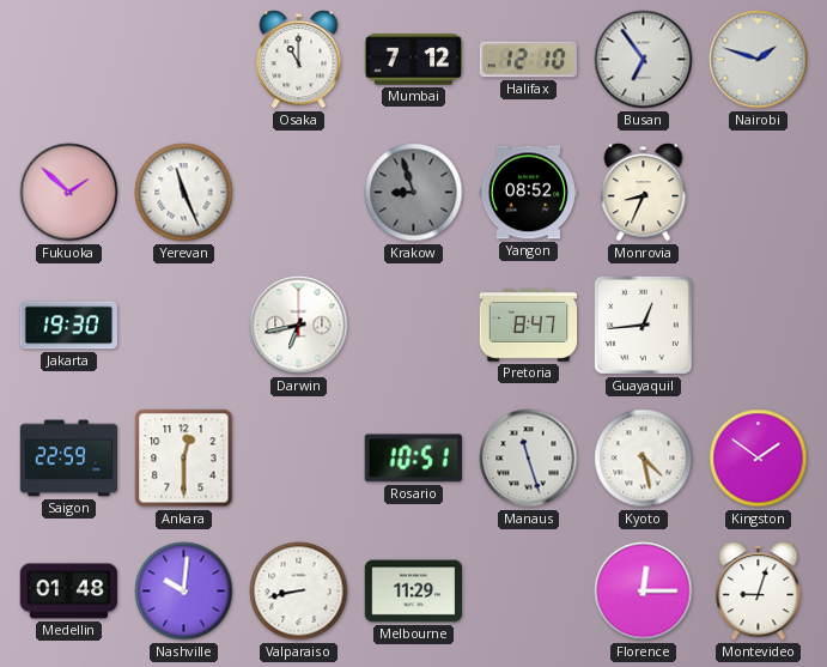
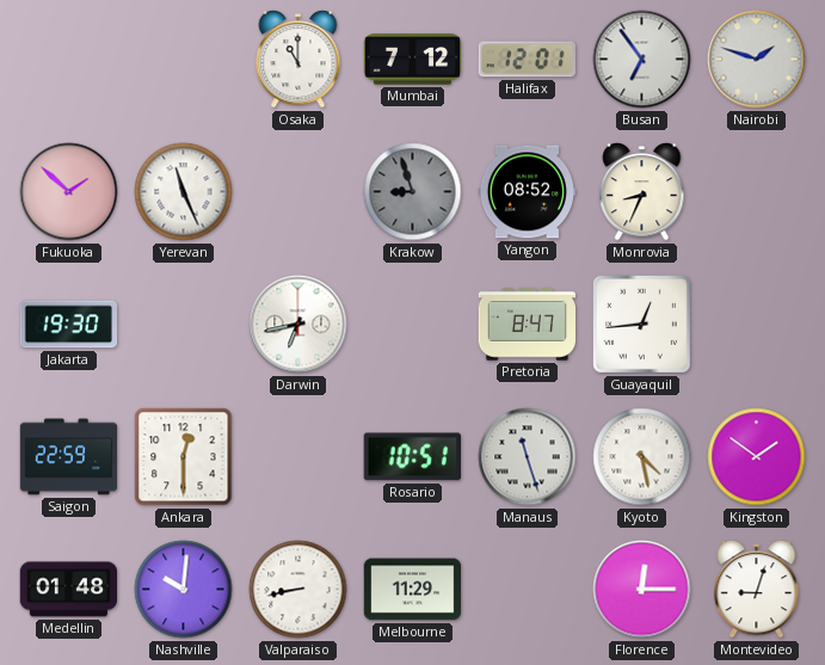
Halifax: 12:10 -> 12:01 (527, 60)
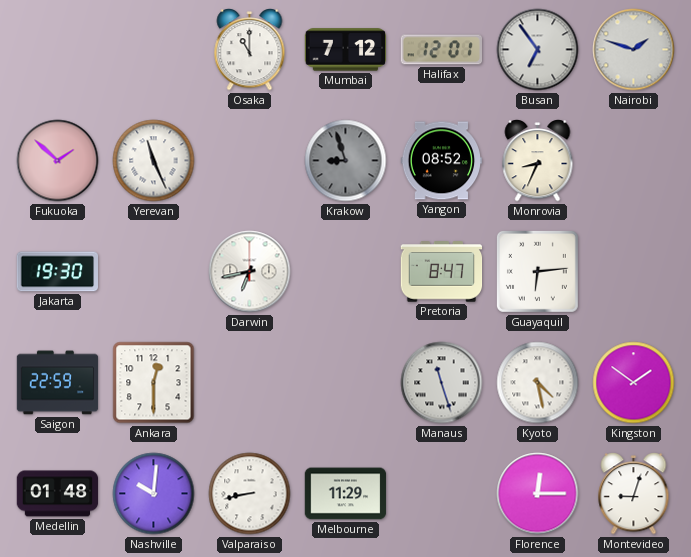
Guayaquil: 12:44 -> 6:14 (537, 271)
Rosario: 10:51 -> none (412, 457)
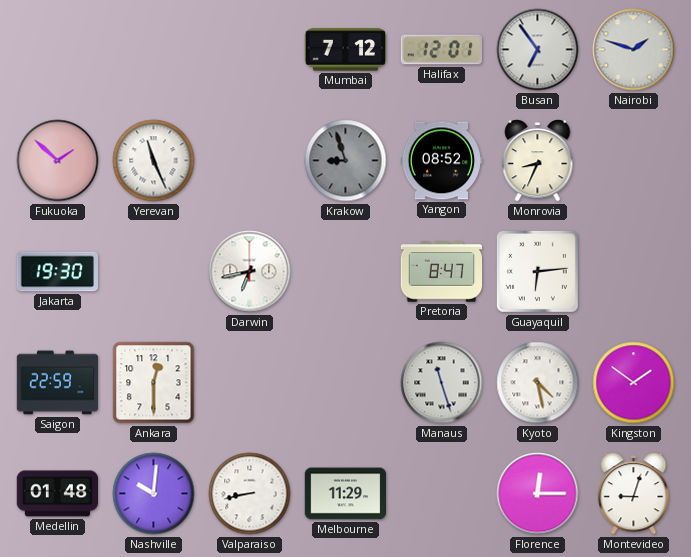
Osaka: 11:00 -> none (250, 50)
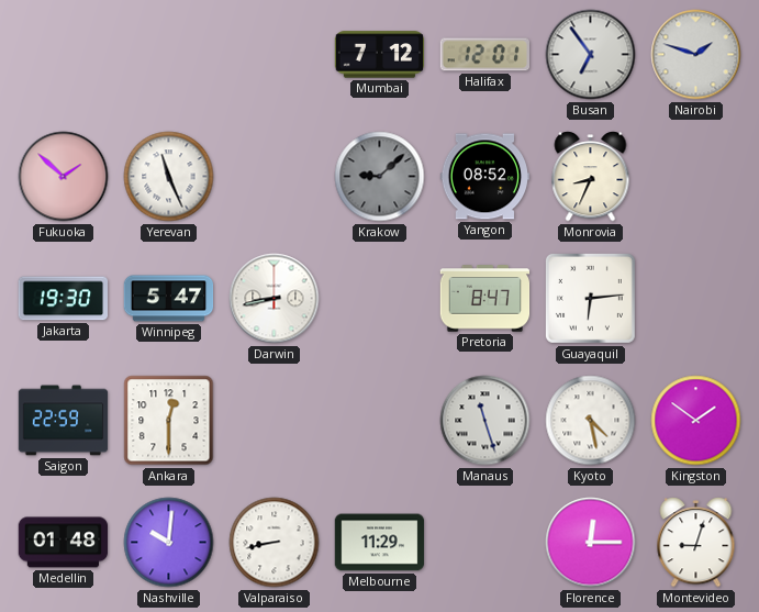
Krakow: 8:57 -> 9:08 (380, 177)
Winnipeg: none -> 5:47 (169, 299)
Darwin: 6:43 -> 8:43 (275, 299)
